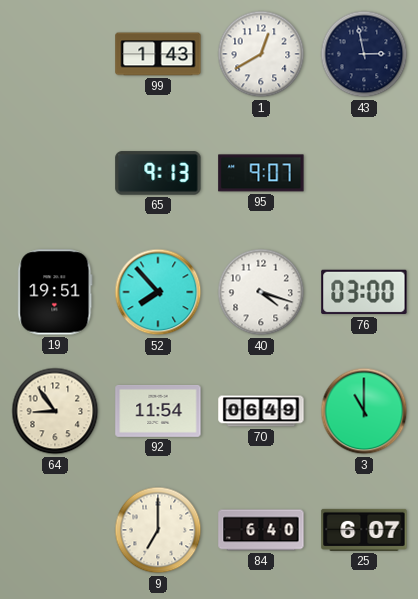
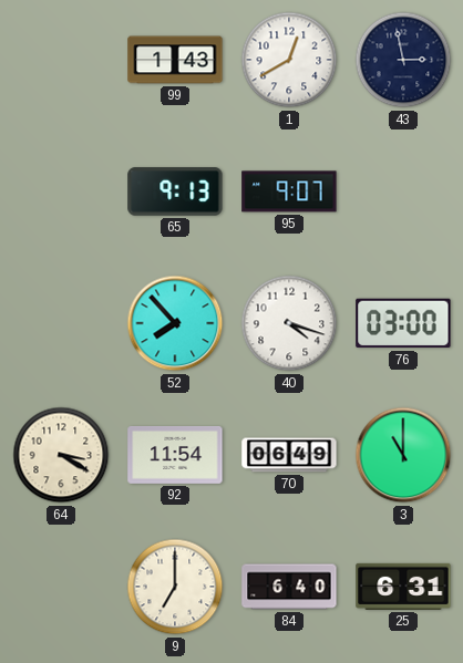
19: 19:51 -> none (55, 292)
64: 8:54 -> 3:20 (61, 455)
25: 6:07 -> 6:31 (403, 587)
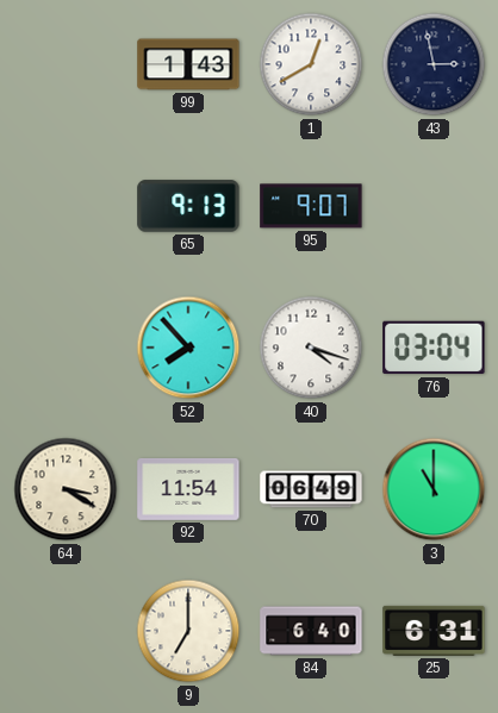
76: 03:00 -> 03:04 (434, 348)
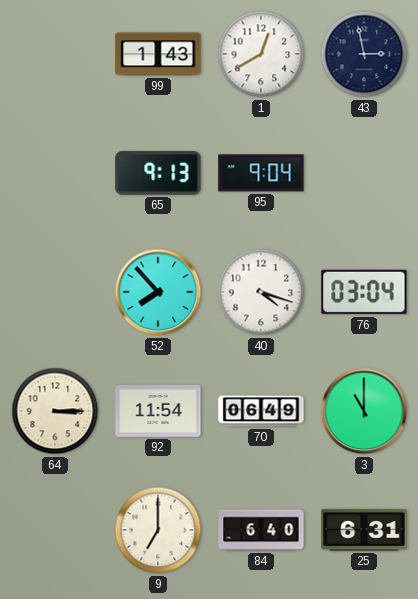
95: 9:07 -> 9:04 (261, 173)
64: 3:20 -> 3:15 (55, 411)
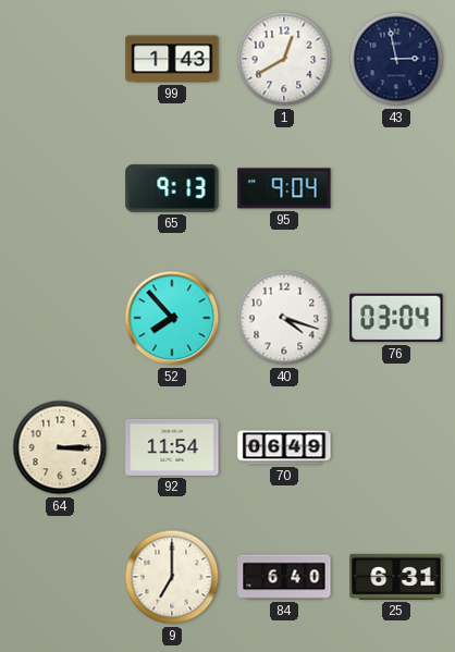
3: 11:00 -> none (364, 411)
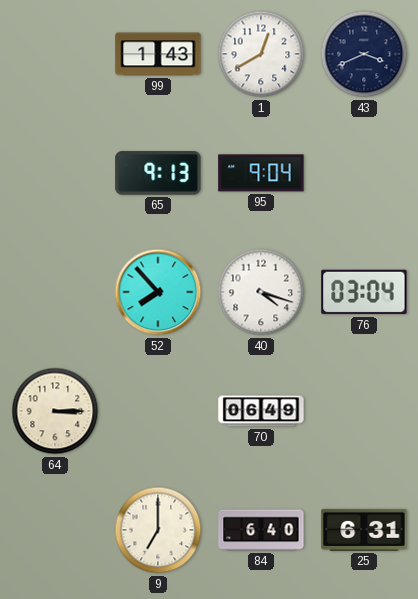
43: 2:58 -> 3:41 (364, 54)
92: 11:54 -> none (172, 447)
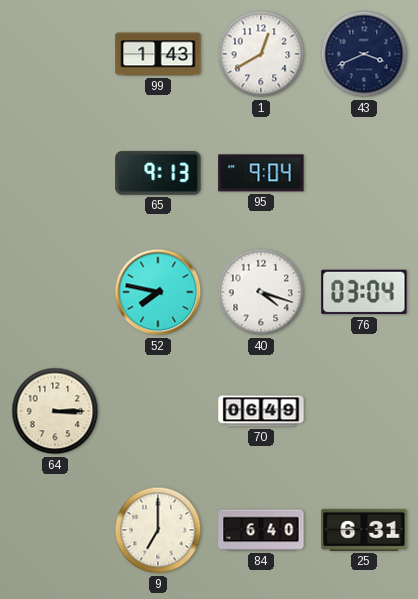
52: 7:53 -> 7:47 (158, 292)
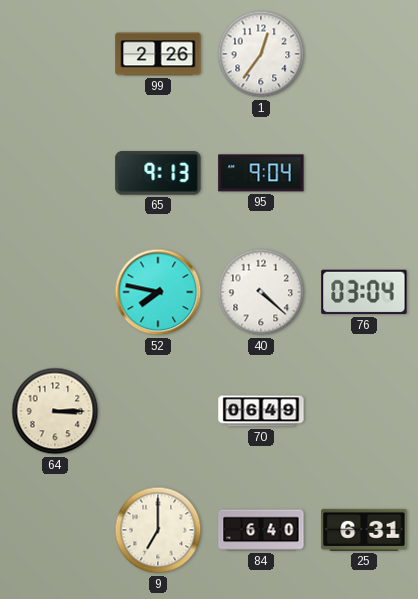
99: 1:43 -> 2:26 (158, 54)
1: 12:40 -> 12:36 (261, 54)
43: 3:41 -> none (364, 54)
40: 4:18 -> 4:22 (261, 292)
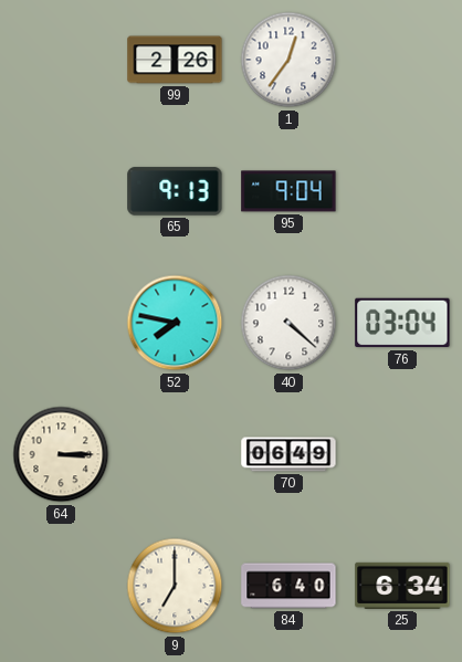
25: 6:31 -> 6:34 (402, 586)
